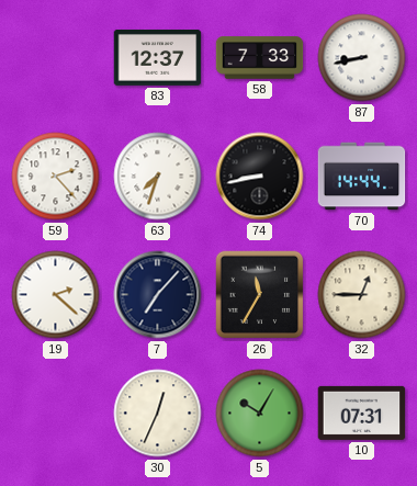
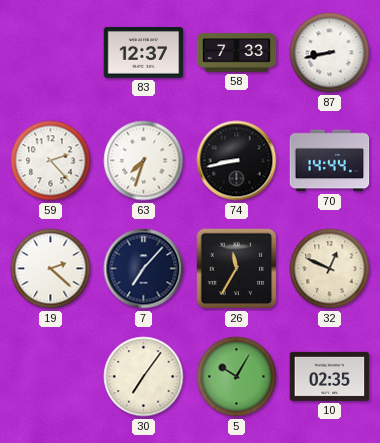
32: 12:45 -> 12:49 (330, 269)
30: 12:34 -> 7:06 (144, 377)
10: 07:31 -> 02:35 (330, 376)
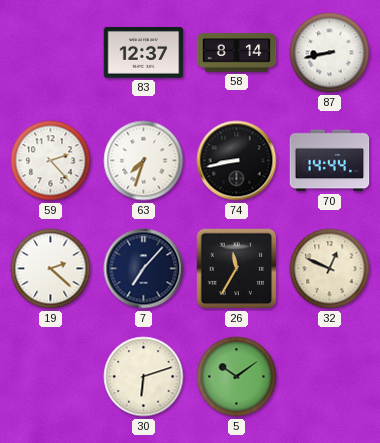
58: 7:33 -> 8:14 (237, 53)
30: 7:06 -> 6:12 (144, 377)
5: 10:05 -> 10:09 (237, 377)
10: 02:35 -> none (330, 376)
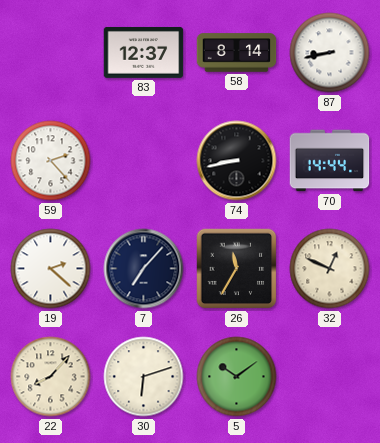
63: 7:33 -> none (144, 161)
22: none -> 8:07 (51, 377)
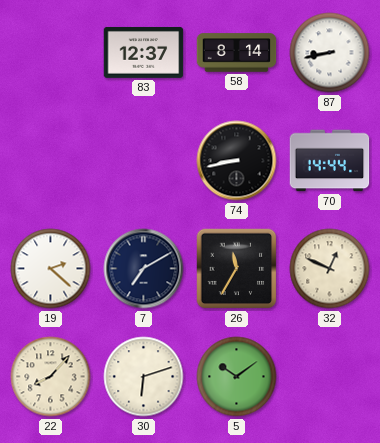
59: 2:23 -> none (51, 161)
7: 7:07 -> 7:10 (144, 269)
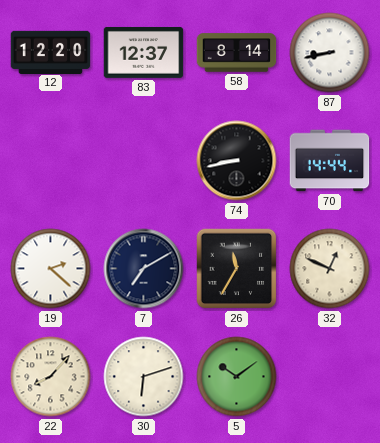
12: none -> 12:20 (51, 52)
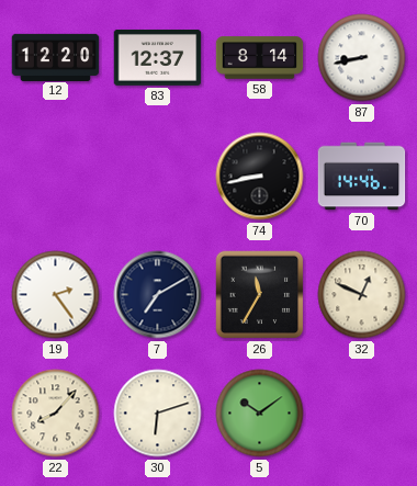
70: 14:44 -> 14:46 (362, 177)
19: 2:22 -> 2:24 (56, 295)
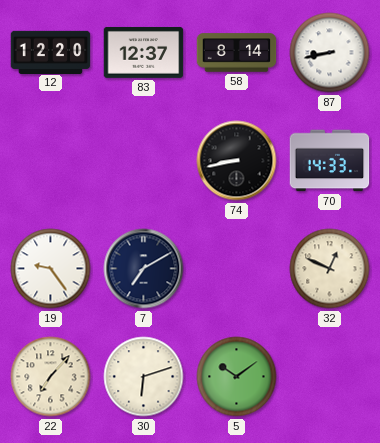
70: 14:46 -> 14:33 (330, 161)
19: 2:24 -> 9:24 (51, 269)
26: 11:35 -> none (260, 295)
22: 8:07 -> 7:07 (51, 377)
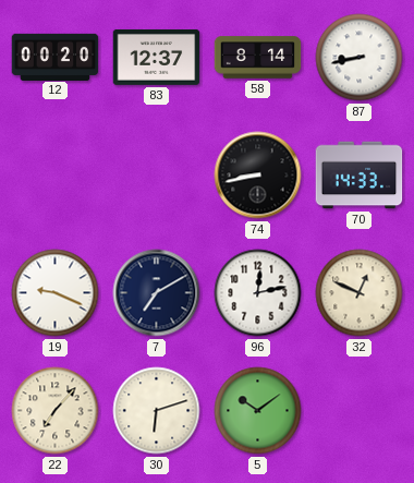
12: 12:20 -> 00:20 (56, 57)
19: 9:24 -> 9:19 (56, 293)
96: none -> 12:13 (258, 293)
